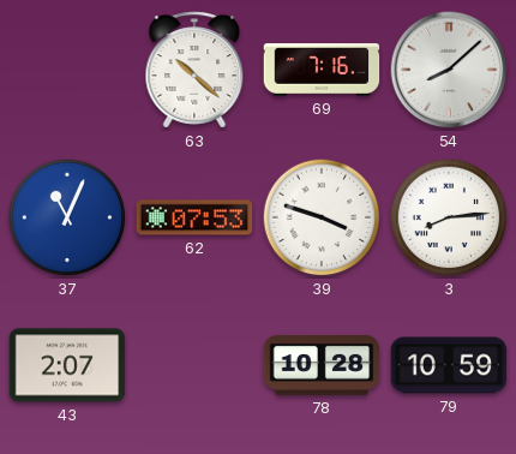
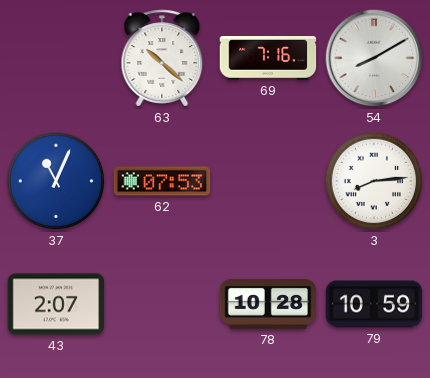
54: 8:08 -> 8:10 (374, 58)
39: 3:48 -> none (322, 217)
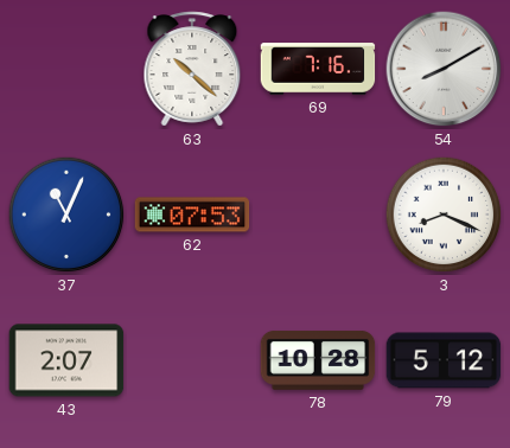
3: 8:14 -> 8:19 (444, 215)
79: 10:59 -> 5:12 (444, 360)
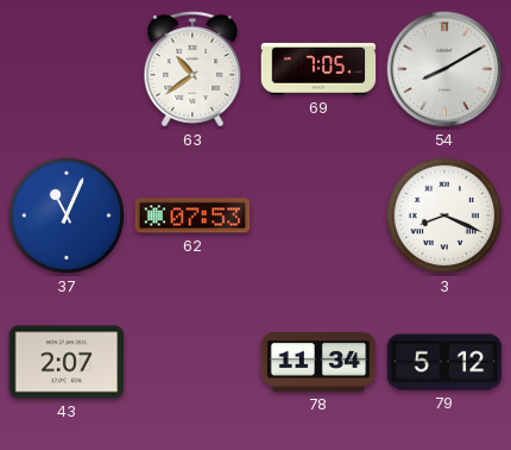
63: 10:22 -> 10:39 (193, 69)
69: 7:16 -> 7:05 (318, 69)
78: 10:28 -> 11:34 (318, 362)
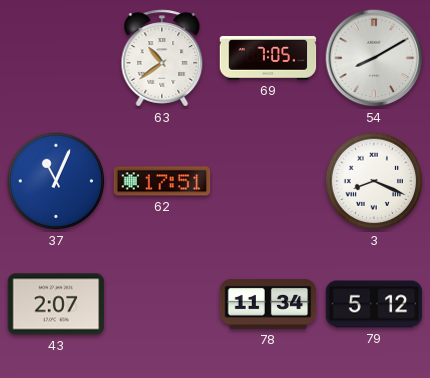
62: 07:53 -> 17:51 (162, 181)
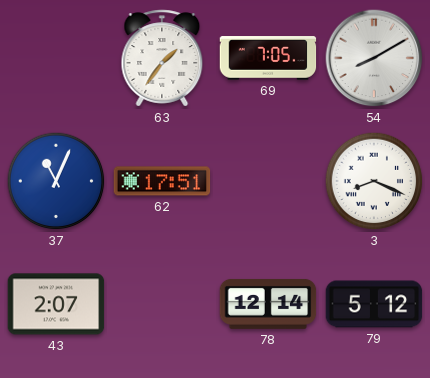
63: 10:39 -> 1:36 (162, 58)
78: 11:34 -> 12:14 (268, 304)
